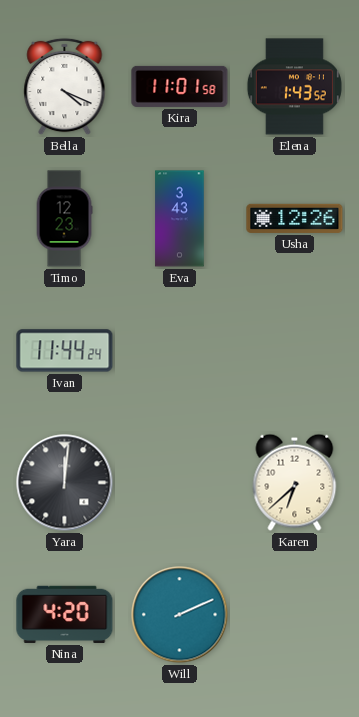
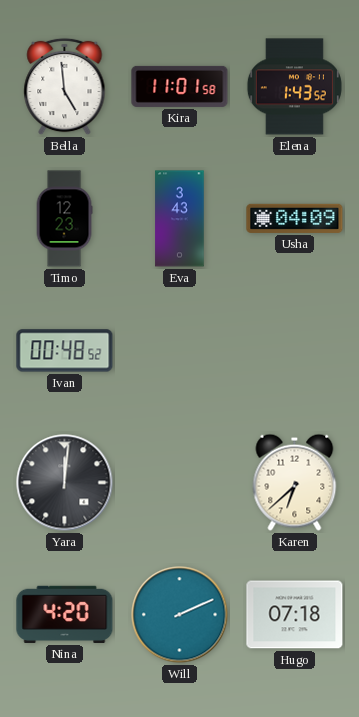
Bella: 4:19 -> 4:59 (65, 87)
Usha: 12:26 -> 04:09 (295, 218)
Ivan: 11:44 -> 00:48 (65, 351)
Hugo: none -> 07:18 (295, 615)
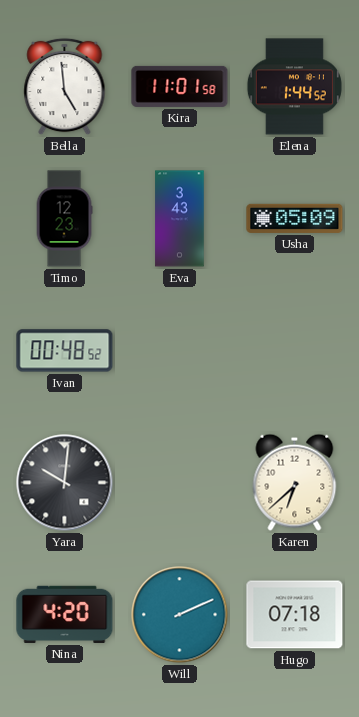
Elena: 1:43 -> 1:44 (294, 87)
Usha: 04:09 -> 05:09 (295, 218)
Yara: 12:01 -> 10:01 (65, 483)
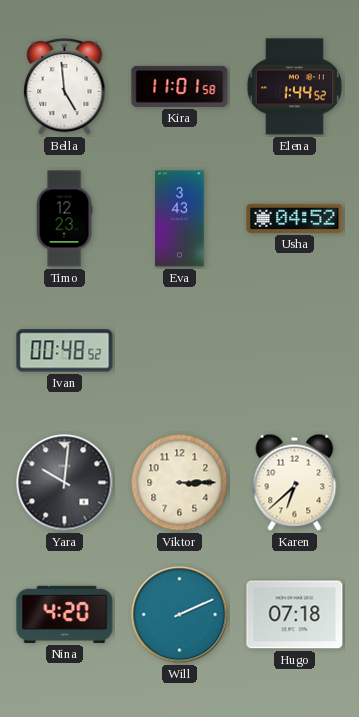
Usha: 05:09 -> 04:52 (295, 218)
Viktor: none -> 3:15 (180, 483)
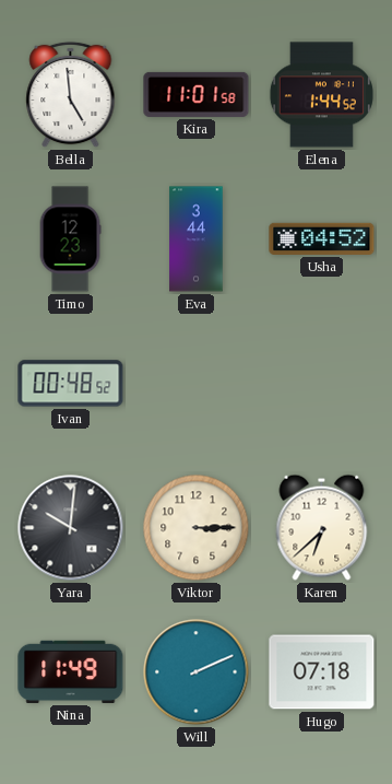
Eva: 3:43 -> 3:44 (197, 239)
Nina: 4:20 -> 11:49 (71, 671)
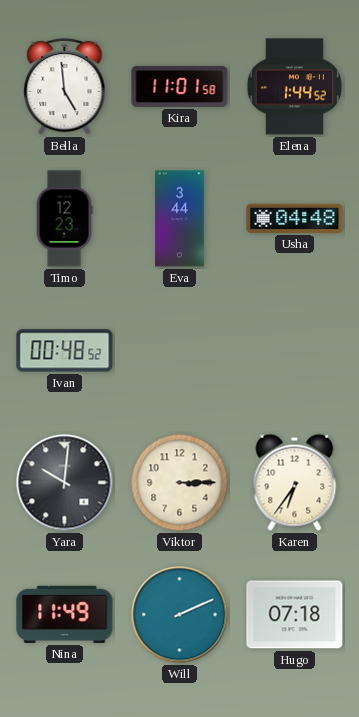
Usha: 04:52 -> 04:48 (295, 218)
Karen: 6:38 -> 6:36 (295, 482)
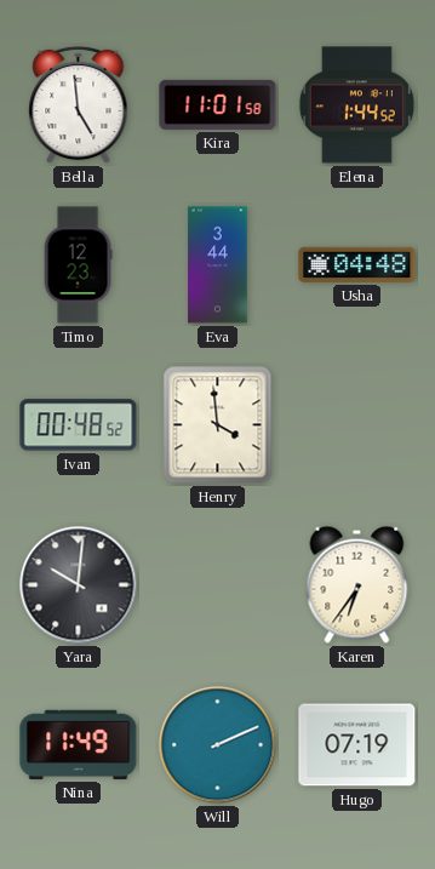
Henry: none -> 3:59 (218, 425)
Viktor: 3:15 -> none (180, 483)
Hugo: 07:18 -> 07:19 (357, 745)
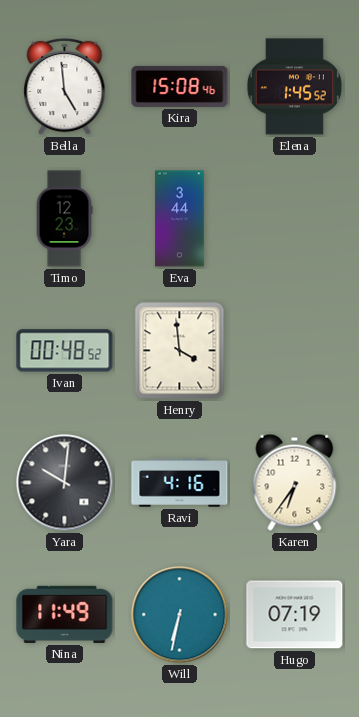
Kira: 11:01 -> 15:08 (180, 86)
Elena: 1:44 -> 1:45 (294, 87)
Usha: 04:48 -> none (357, 264)
Ravi: none -> 4:16 (180, 483)
Will: 2:11 -> 6:32 (180, 615)
